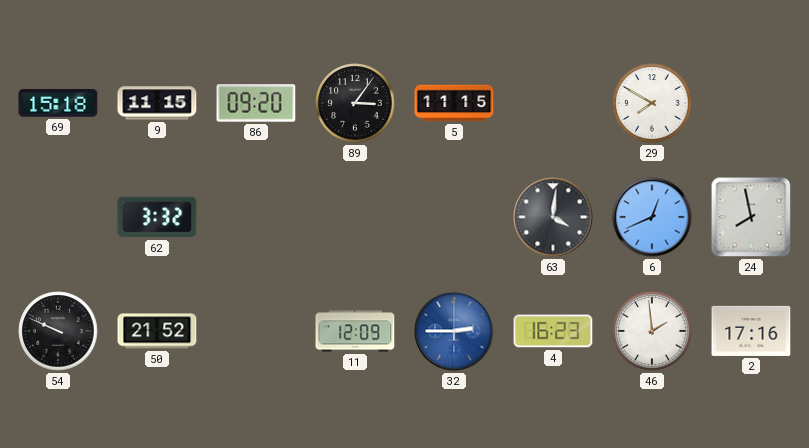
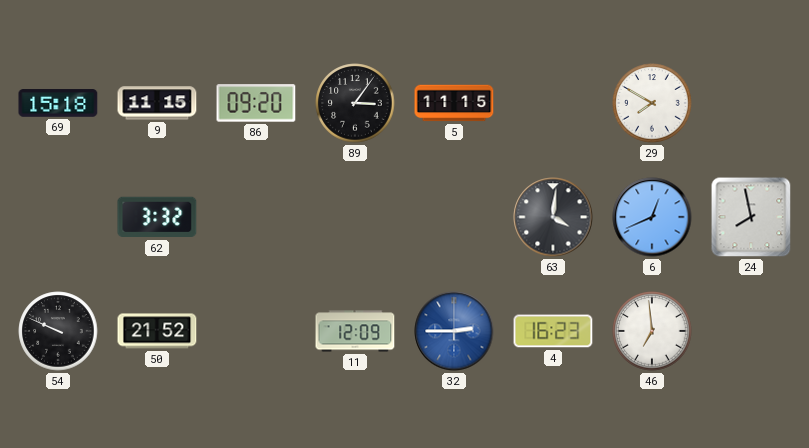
46: 1:59 -> 6:59 (652, 331)
2: 17:16 -> none (751, 331)
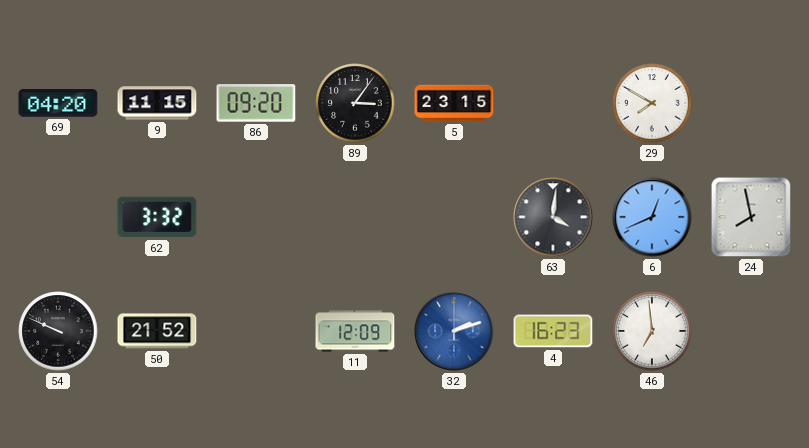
69: 15:18 -> 04:20 (58, 103)
5: 11:15 -> 23:15 (454, 103)
32: 2:45 -> 2:12 (454, 331)
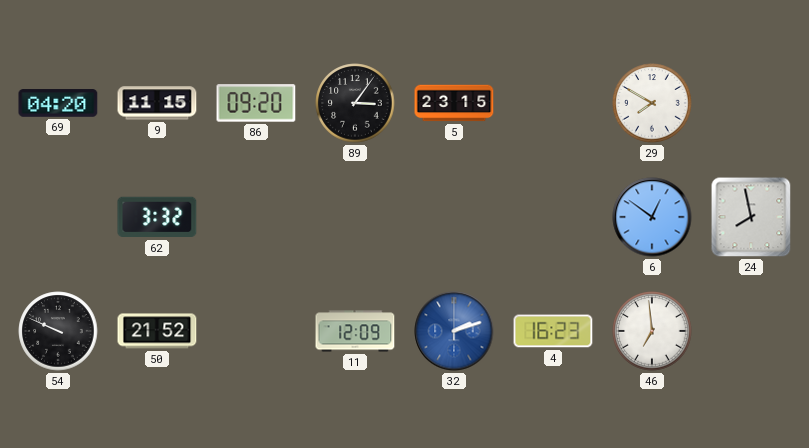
63: 4:01 -> none (553, 217)
6: 12:41 -> 12:51 (652, 217)
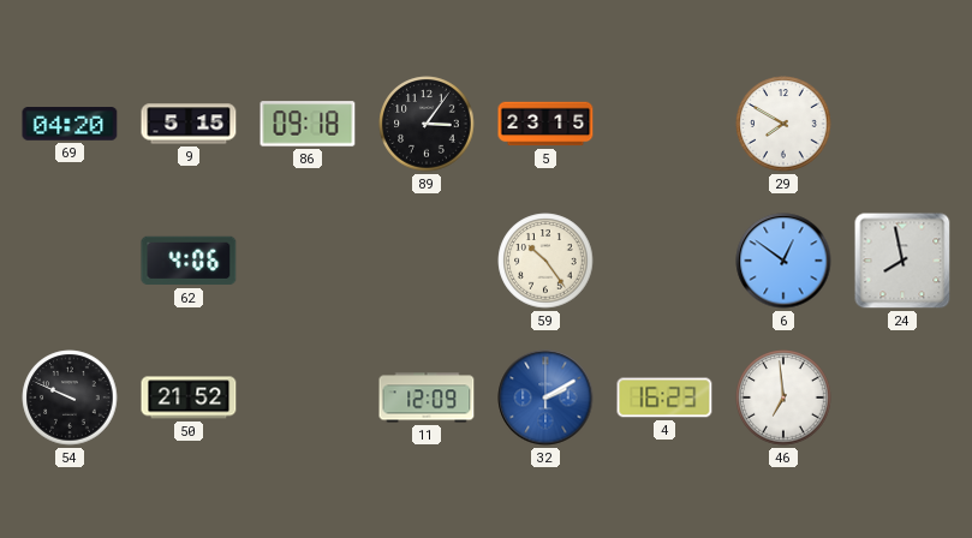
9: 11:15 -> 5:15 (189, 124)
86: 09:20 -> 09:18 (308, 124)
62: 3:32 -> 4:06 (189, 261)
59: none -> 10:24 (545, 261)
32: 2:12 -> 2:10 (545, 397)
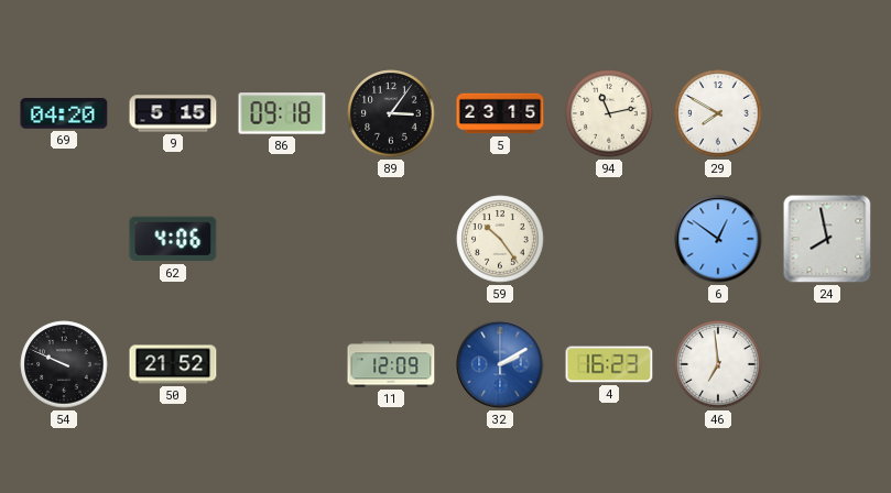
94: none -> 11:13 (609, 113)
